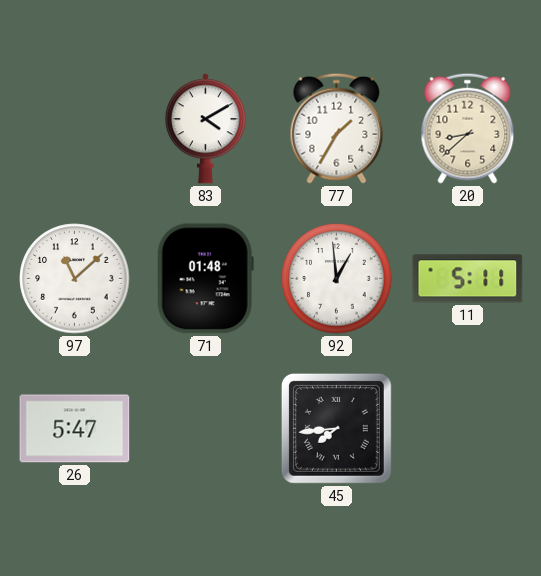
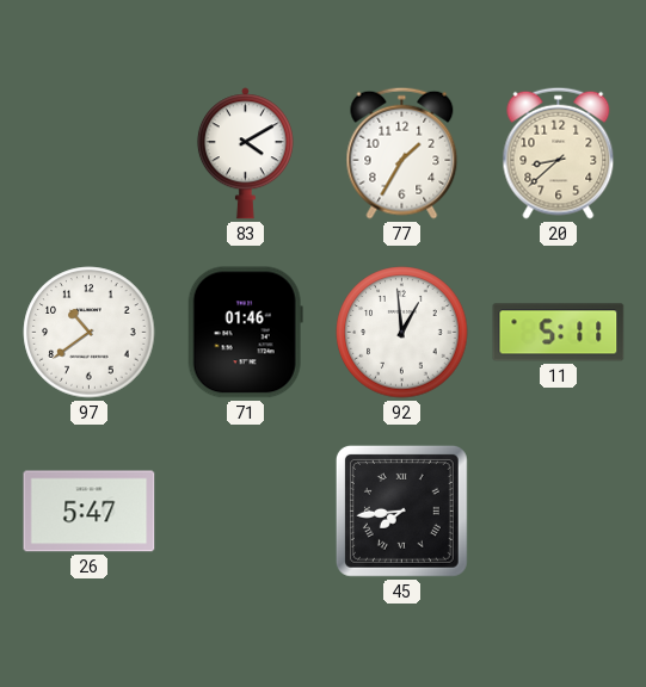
97: 11:08 -> 10:39 (90, 333)
71: 01:48 -> 01:46 (245, 333)
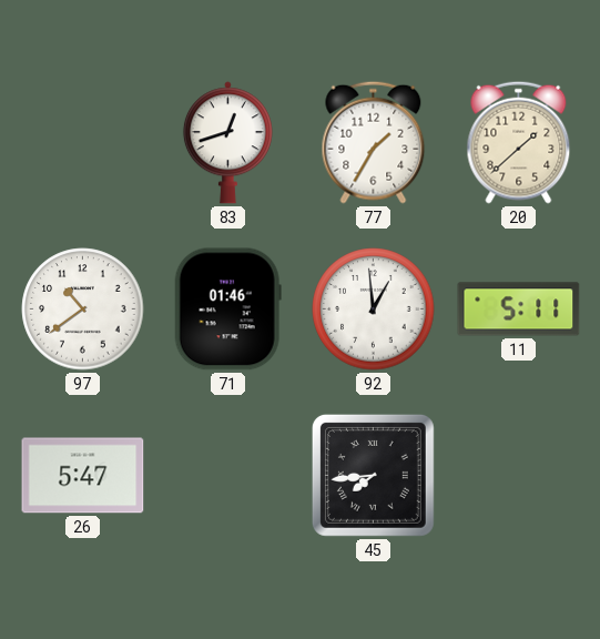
83: 4:10 -> 12:42 (227, 143)
20: 8:38 -> 1:38 (519, 142)
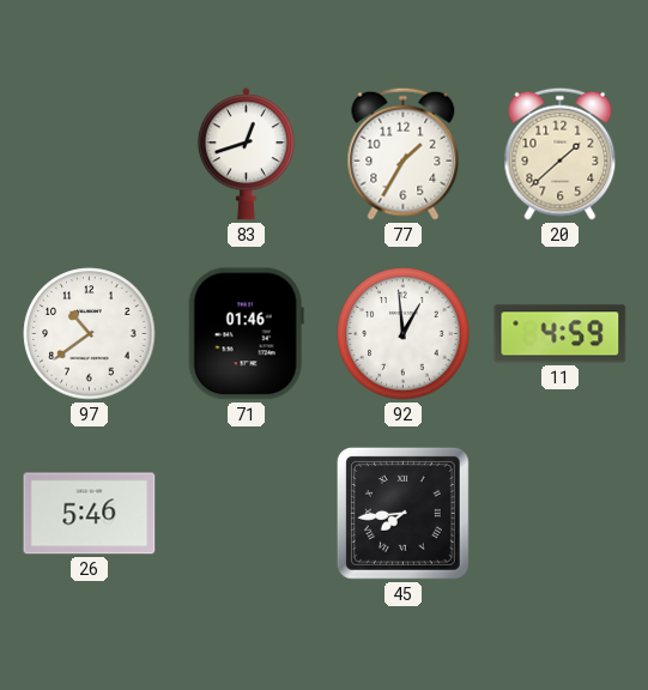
11: 5:11 -> 4:59 (561, 334)
26: 5:47 -> 5:46 (90, 514)
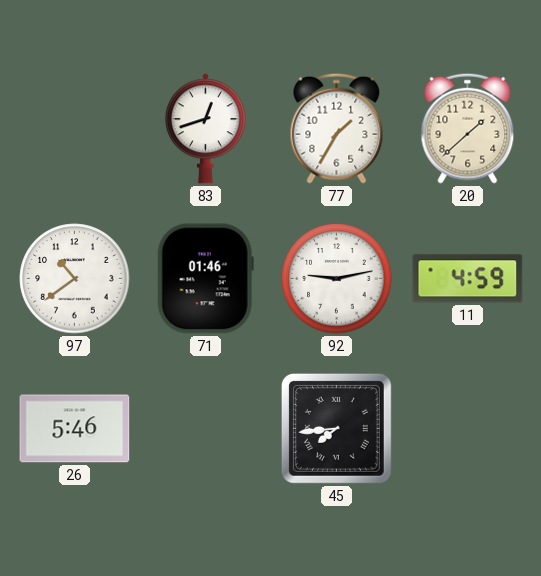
92: 12:59 -> 9:13 (337, 279)
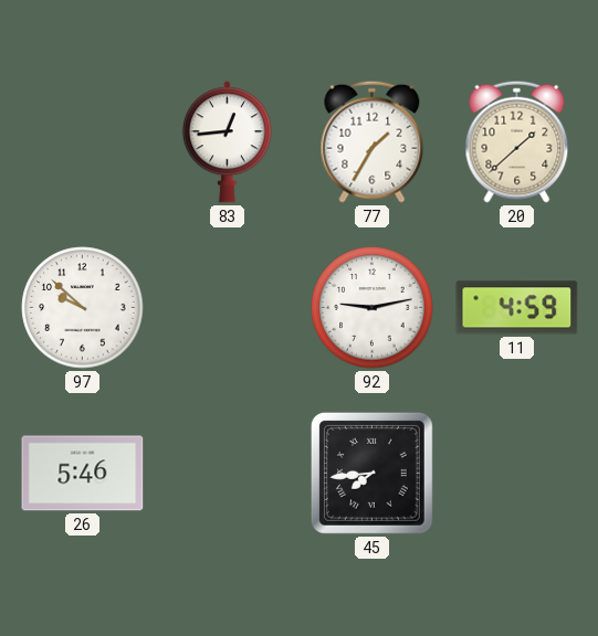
83: 12:42 -> 12:44 (227, 142)
97: 10:39 -> 9:52 (83, 308)
71: 01:46 -> none (205, 279)
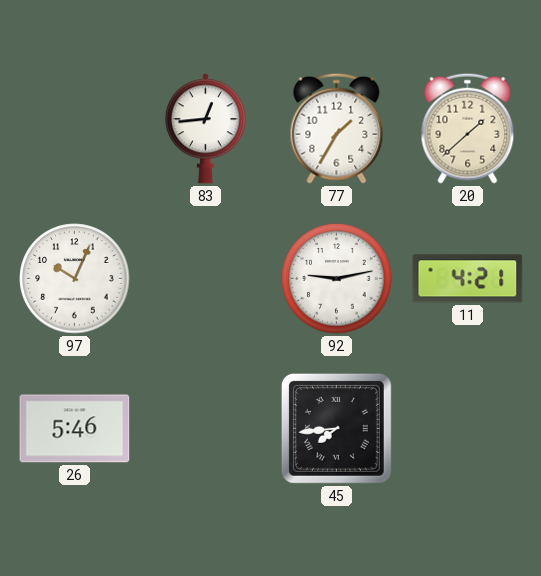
97: 9:52 -> 10:04 (75, 279)
11: 4:59 -> 4:21 (468, 279)
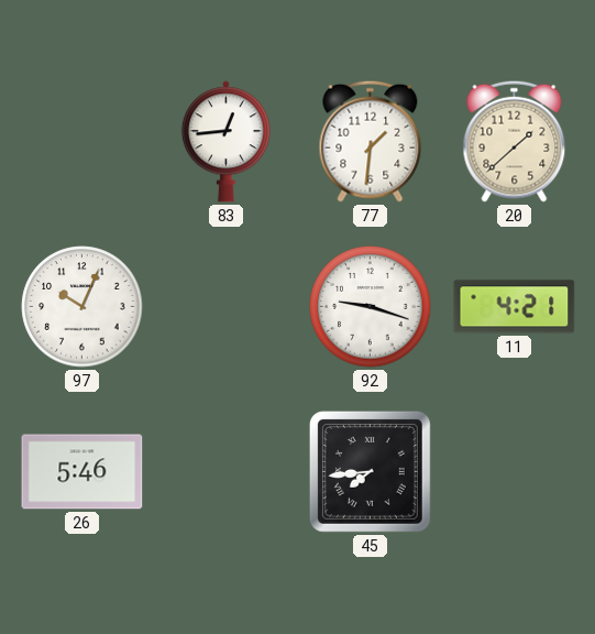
77: 1:35 -> 1:31 (371, 141)
92: 9:13 -> 9:18 (371, 307)
